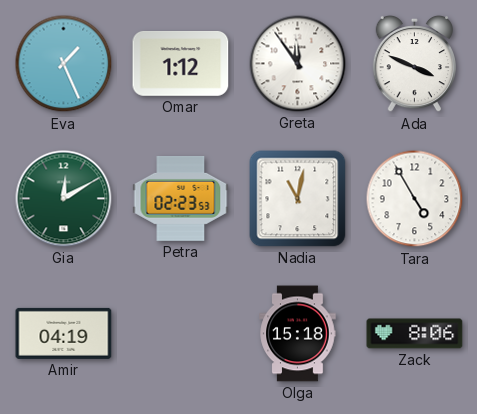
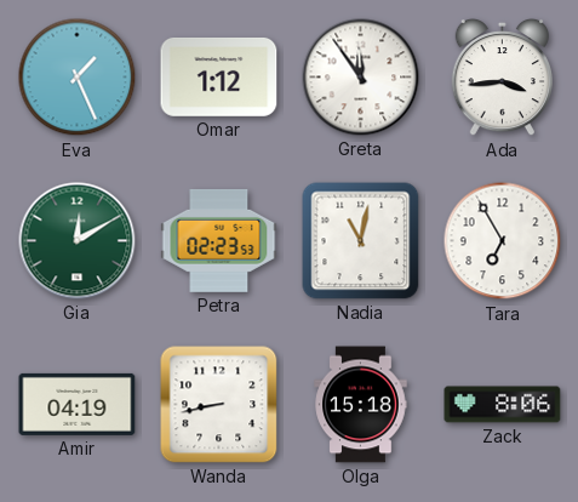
Ada: 3:49 -> 3:44 (502, 78)
Tara: 4:55 -> 6:55 (503, 241)
Wanda: none -> 8:43 (219, 405)
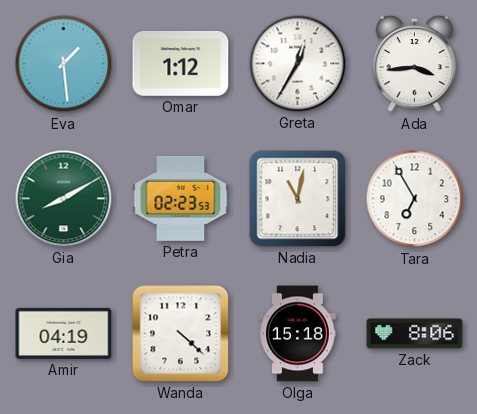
Eva: 1:26 -> 1:29 (64, 64)
Greta: 11:54 -> 12:35 (298, 64)
Gia: 12:10 -> 8:10 (64, 199)
Wanda: 8:43 -> 4:22 (181, 334)
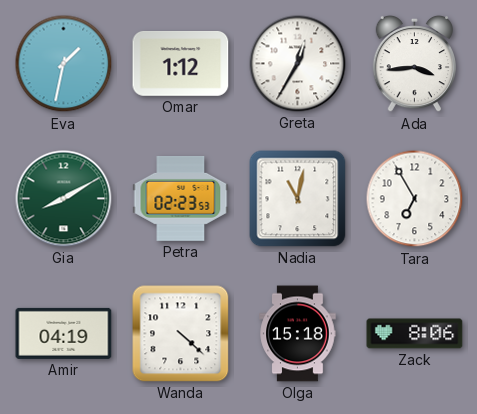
Eva: 1:29 -> 1:32 (64, 64)
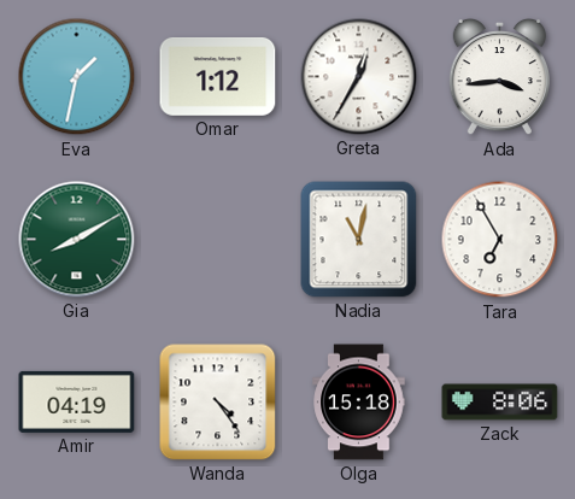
Petra: 02:23 -> none (181, 198)
Wanda: 4:22 -> 4:24 (218, 403)
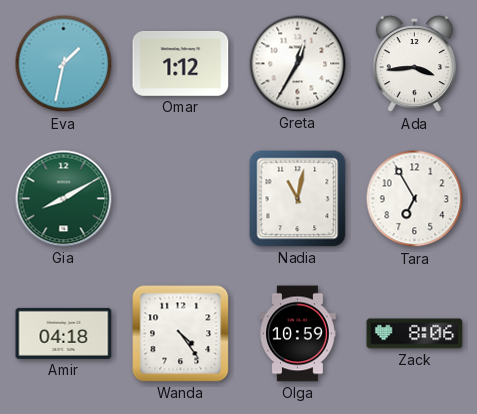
Amir: 04:19 -> 04:18 (64, 333)
Olga: 15:18 -> 10:59 (298, 334)
